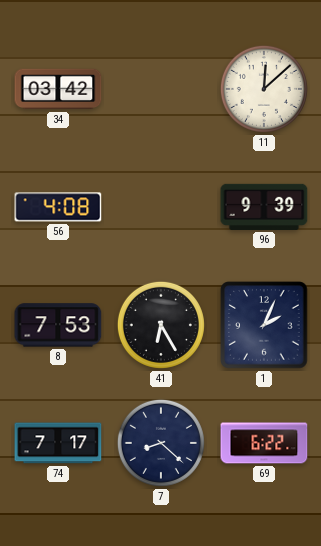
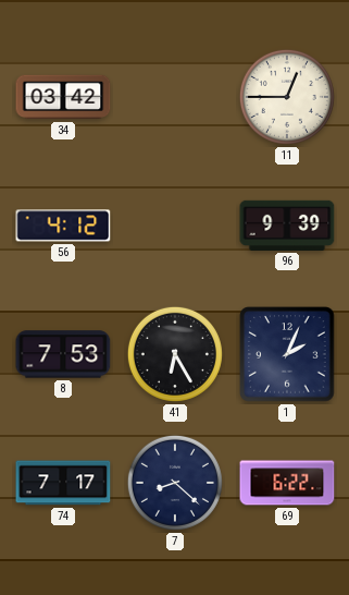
11: 12:08 -> 12:45 (287, 97)
56: 4:08 -> 4:12 (63, 226)
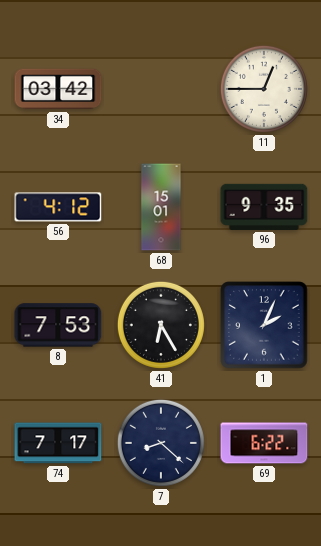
68: none -> 15:01 (161, 207)
96: 9:39 -> 9:35 (264, 207)
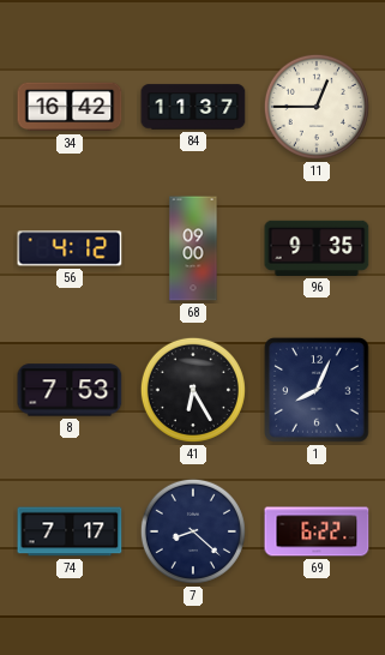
34: 03:42 -> 16:42 (70, 107)
84: none -> 11:37 (193, 107)
68: 15:01 -> 09:00 (193, 248)
1: 2:04 -> 8:04 (317, 390)
